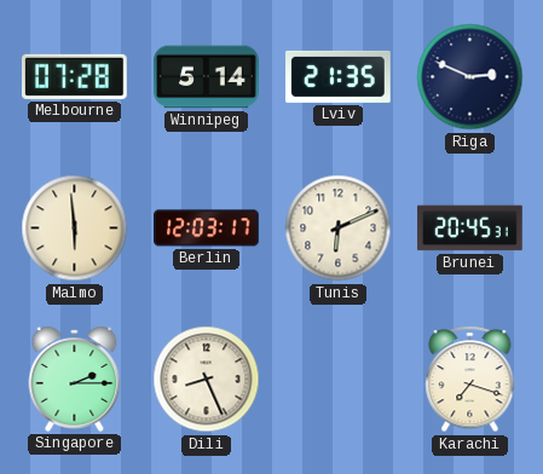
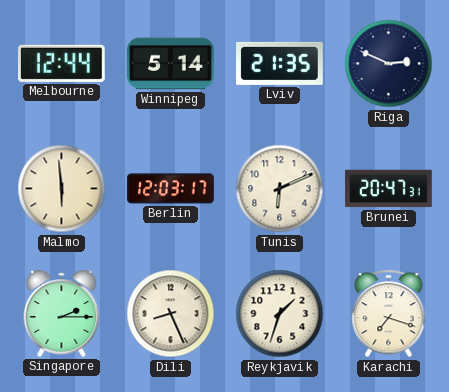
Melbourne: 07:28 -> 12:44 (62, 63)
Brunei: 20:45 -> 20:47 (389, 189)
Reykjavik: none -> 1:33 (280, 314)
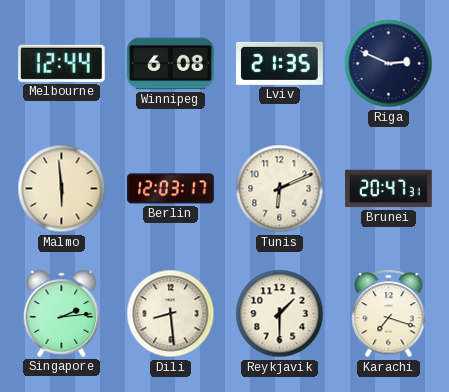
Winnipeg: 5:14 -> 6:08 (171, 64)
Singapore: 2:15 -> 2:14 (62, 313)
Dili: 8:26 -> 8:29 (171, 314)
Reykjavik: 1:33 -> 1:30 (280, 314)
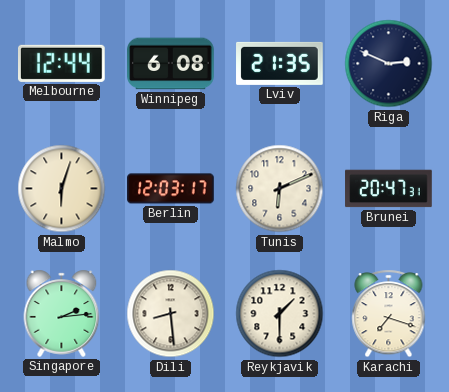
Malmo: 5:59 -> 6:03 (62, 189)
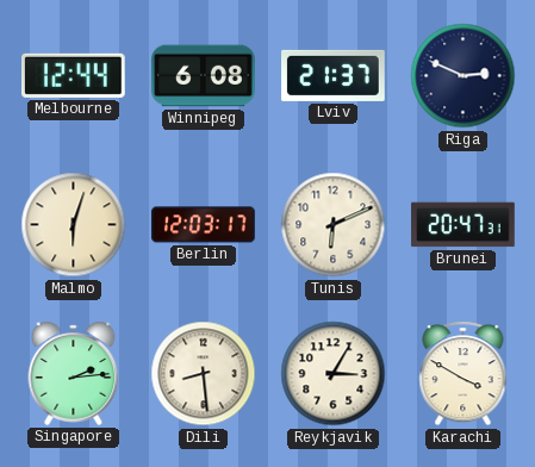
Lviv: 21:35 -> 21:37 (334, 75)
Reykjavik: 1:30 -> 3:05 (334, 374)
Karachi: 7:18 -> 3:50 (464, 374)
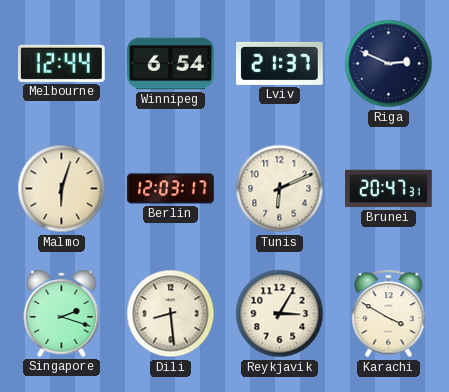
Winnipeg: 6:08 -> 6:54 (171, 64)
Singapore: 2:14 -> 2:18 (62, 313)
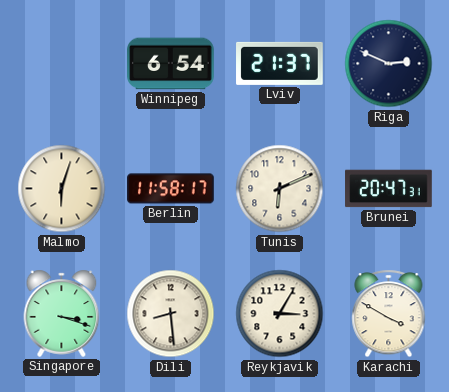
Melbourne: 12:44 -> none (62, 63)
Berlin: 12:03 -> 11:58 (171, 189)
Singapore: 2:18 -> 3:18 (62, 313)
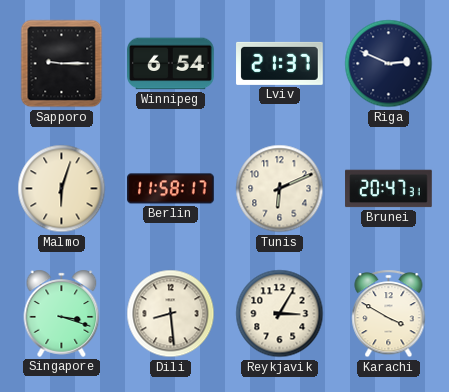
Sapporo: none -> 9:15 (62, 64)
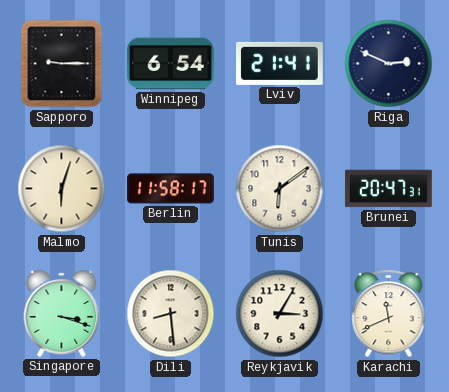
Lviv: 21:37 -> 21:41 (280, 63)
Tunis: 6:11 -> 6:09 (280, 189)
Karachi: 3:50 -> 11:41 (389, 314)
